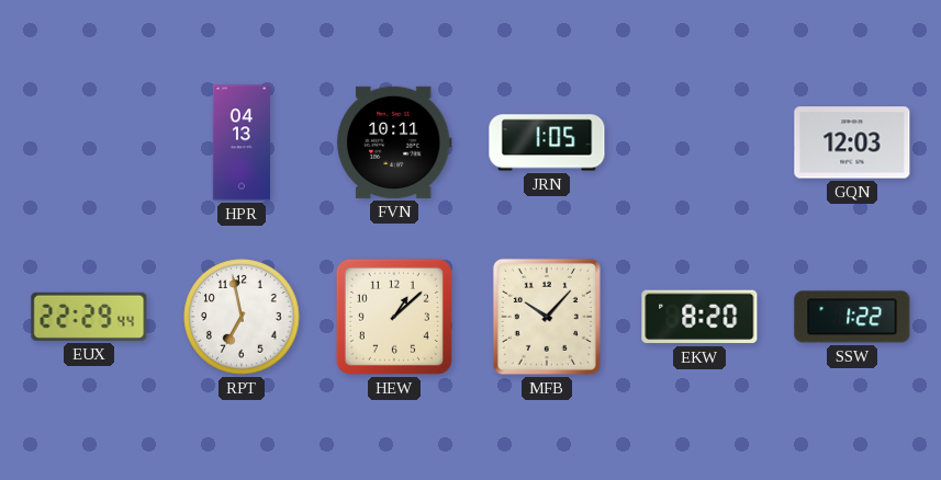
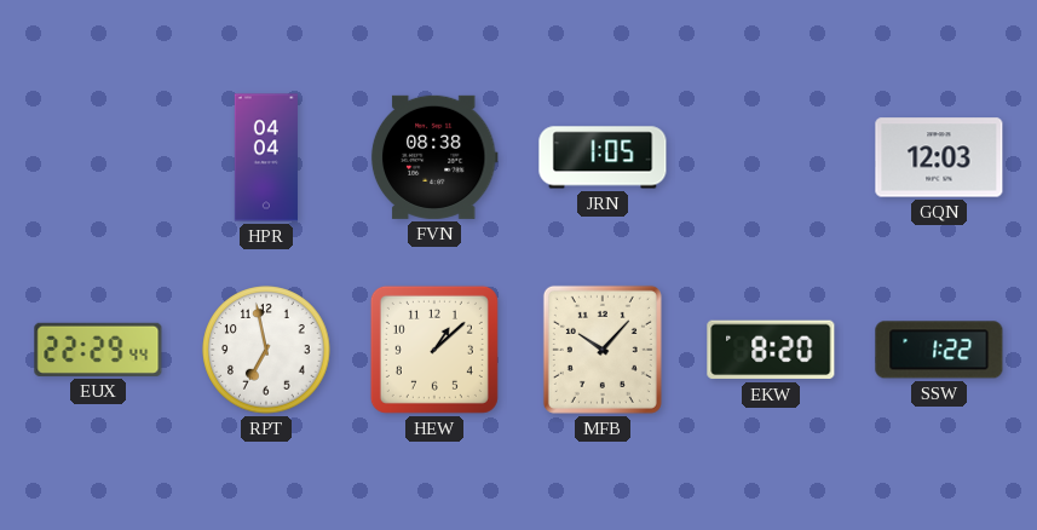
HPR: 04:13 -> 04:04 (266, 157)
FVN: 10:11 -> 08:38 (434, 157)
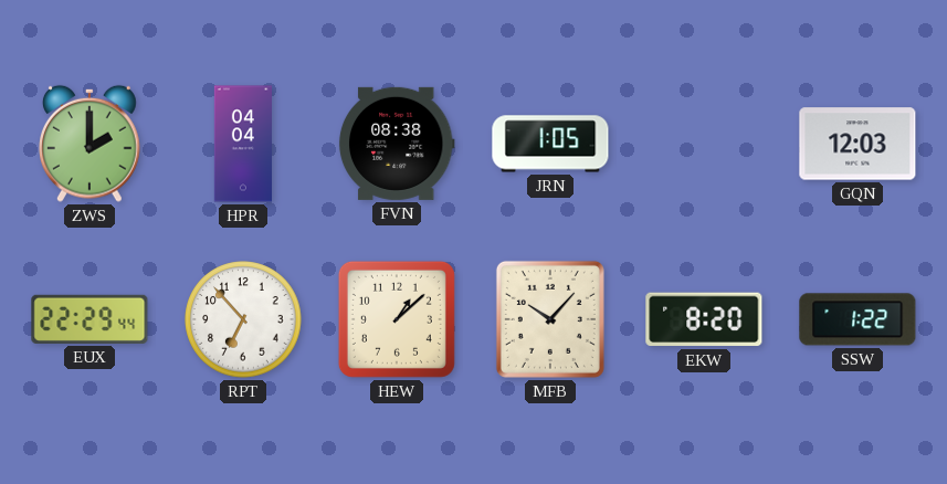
ZWS: none -> 2:00 (91, 144)
RPT: 6:58 -> 6:53 (243, 319)
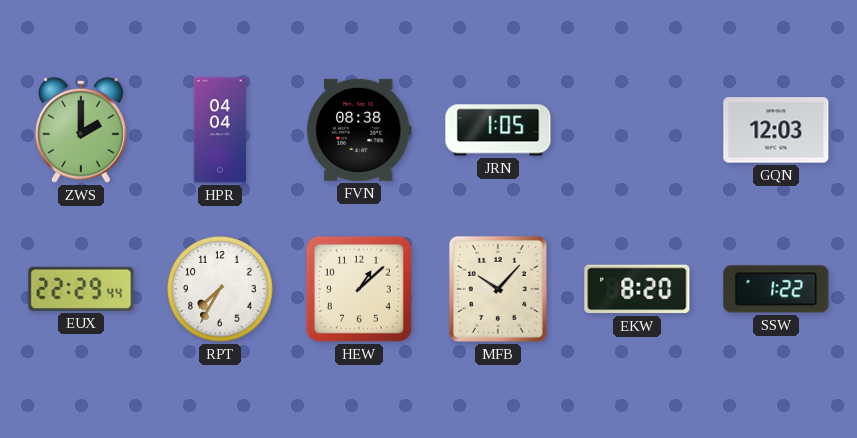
RPT: 6:53 -> 7:35 (220, 289)
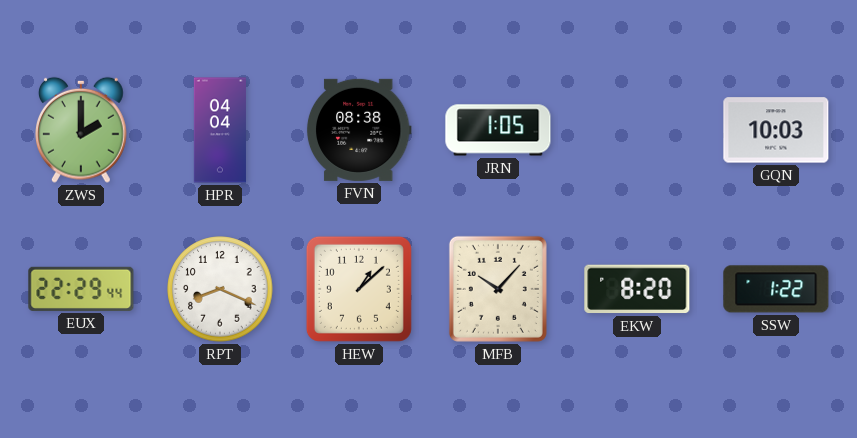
GQN: 12:03 -> 10:03 (776, 130)
RPT: 7:35 -> 8:19 (220, 289)
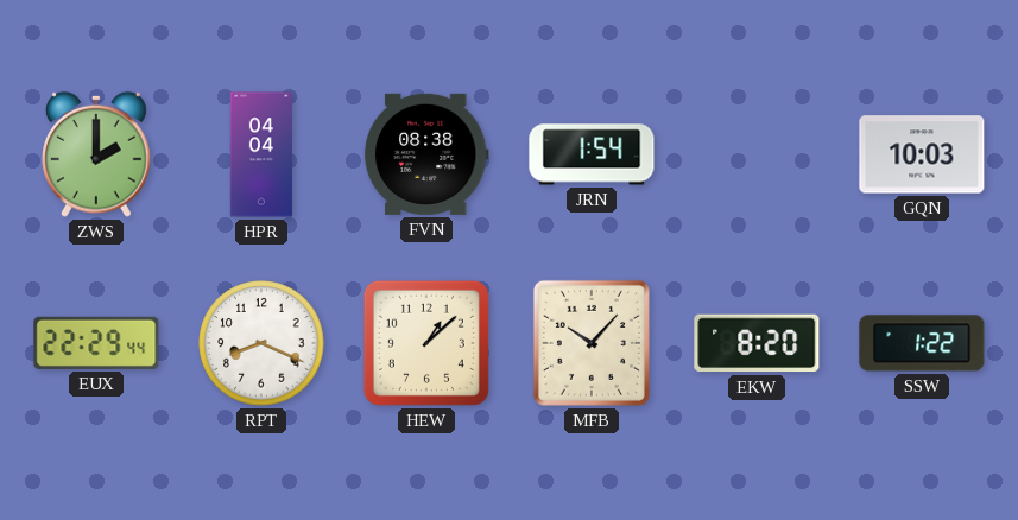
JRN: 1:05 -> 1:54 (592, 154)
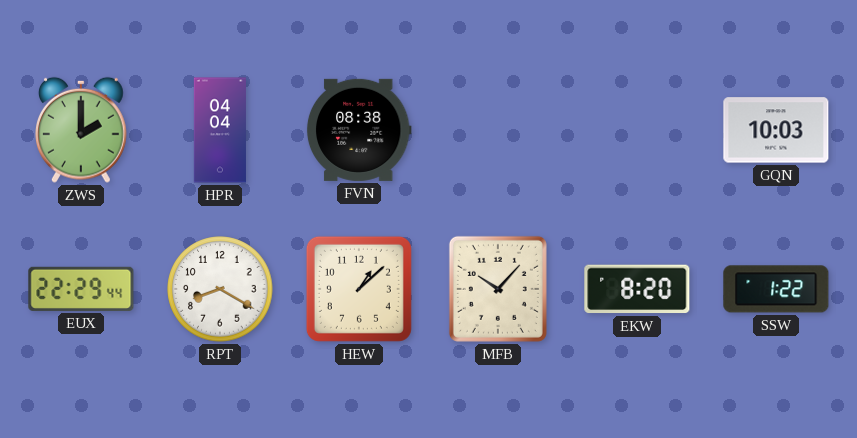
JRN: 1:54 -> none (592, 154)
RPT: 8:19 -> 8:20 (220, 289)
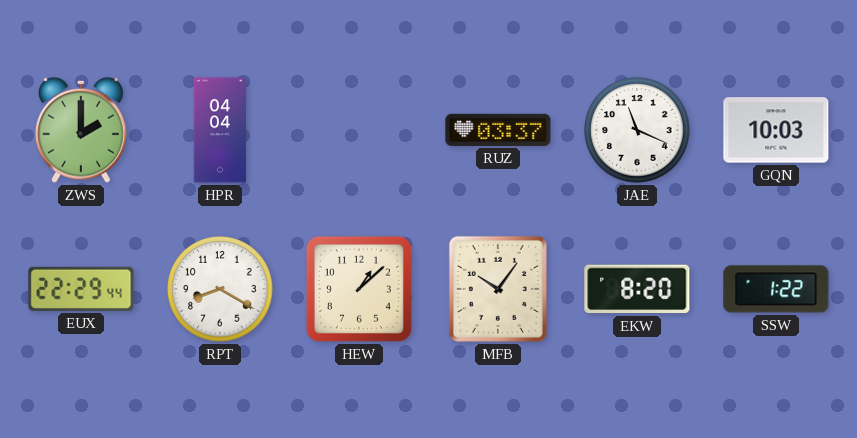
FVN: 08:38 -> none (359, 130)
RUZ: none -> 03:37 (498, 130)
JAE: none -> 11:19 (637, 130)
MFB: 10:07 -> 10:06 (498, 289)
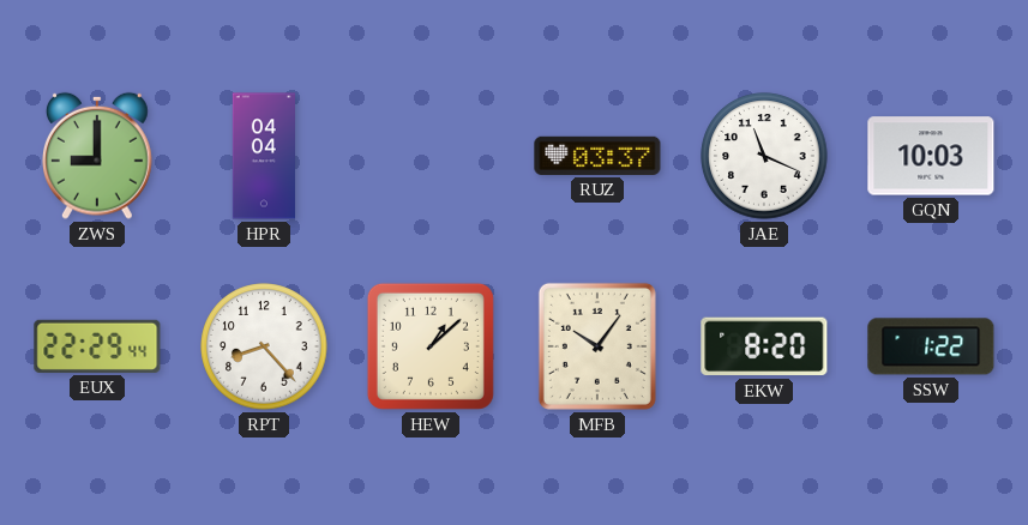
ZWS: 2:00 -> 9:00 (98, 156)
RPT: 8:20 -> 8:23 (264, 346)
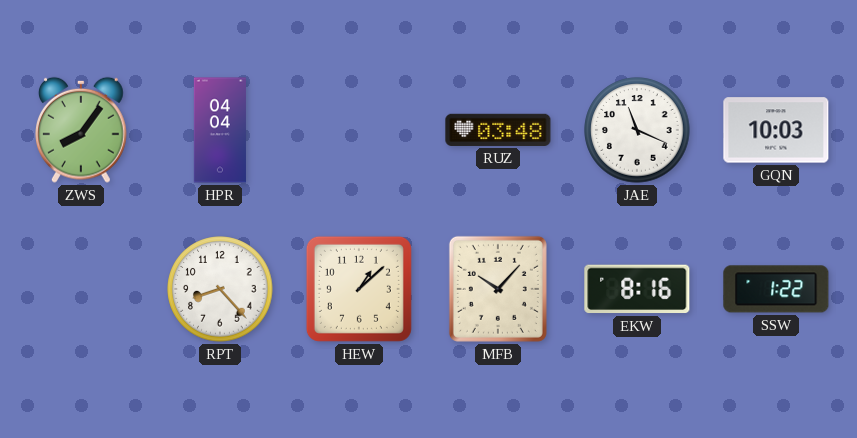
ZWS: 9:00 -> 8:06 (82, 130)
RUZ: 03:37 -> 03:48 (498, 130)
EUX: 22:29 -> none (97, 346)
MFB: 10:06 -> 10:07 (498, 289)
EKW: 8:20 -> 8:16 (637, 289)
